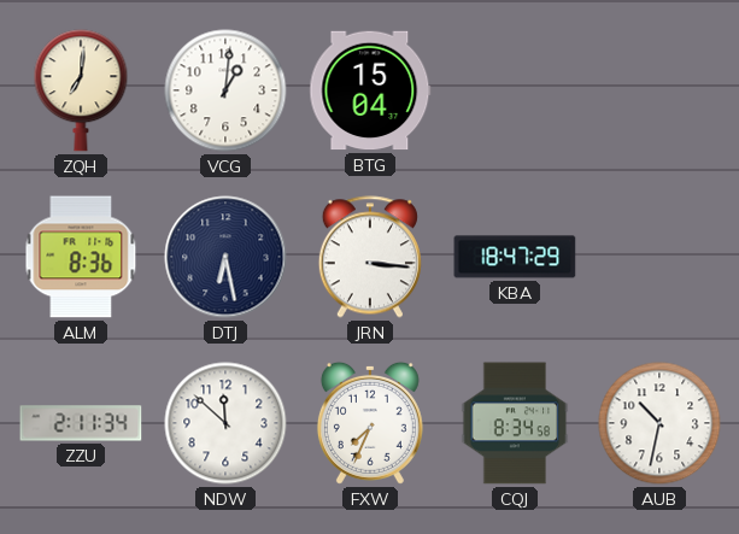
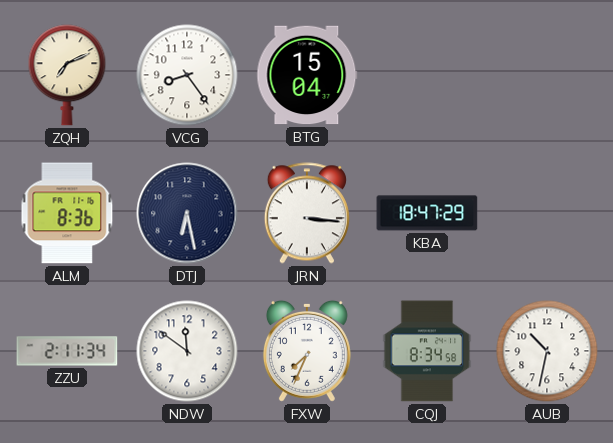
ZQH: 7:01 -> 7:11 (67, 75)
VCG: 1:01 -> 8:24 (187, 75)
NDW: 11:52 -> 11:51 (187, 351)
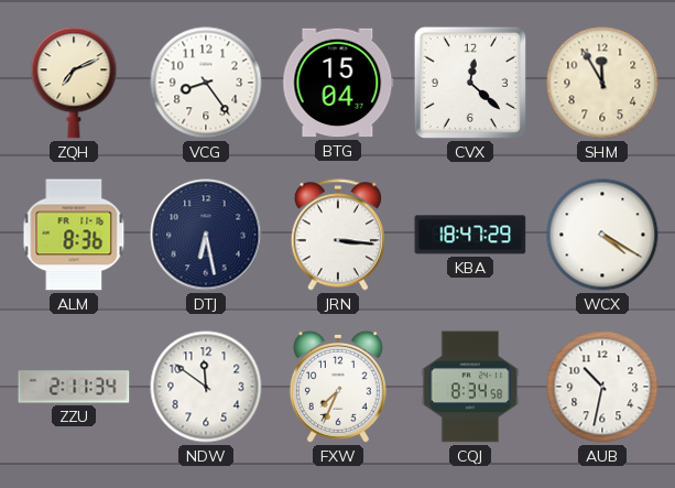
CVX: none -> 12:22 (470, 83)
SHM: none -> 11:55 (602, 83)
WCX: none -> 4:20 (602, 235)
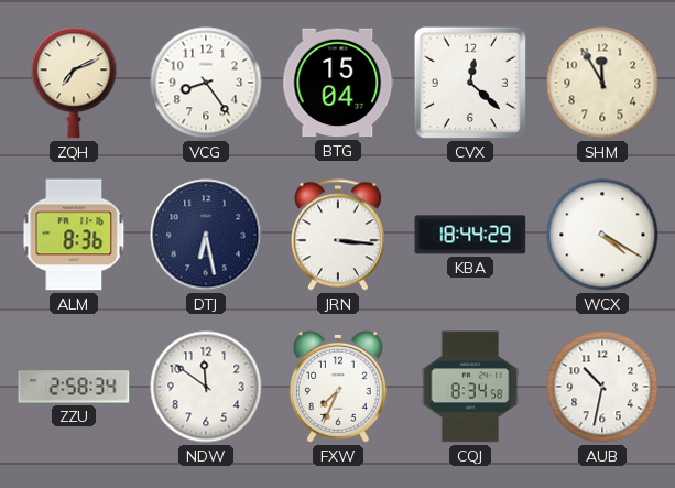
KBA: 18:47 -> 18:44 (470, 235)
ZZU: 2:11 -> 2:58 (74, 387)
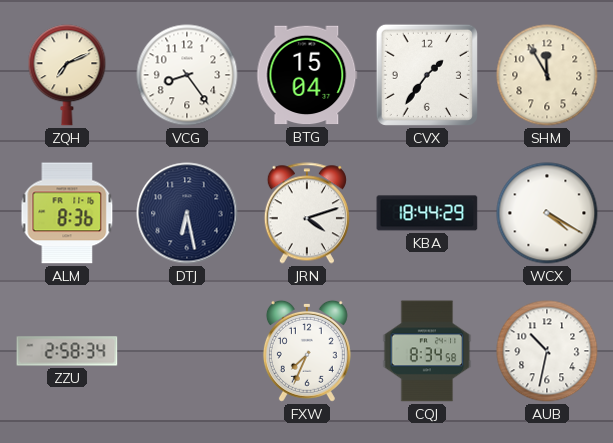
CVX: 12:22 -> 1:36 (427, 75)
JRN: 3:16 -> 4:12 (307, 213)
NDW: 11:51 -> none (206, 387)
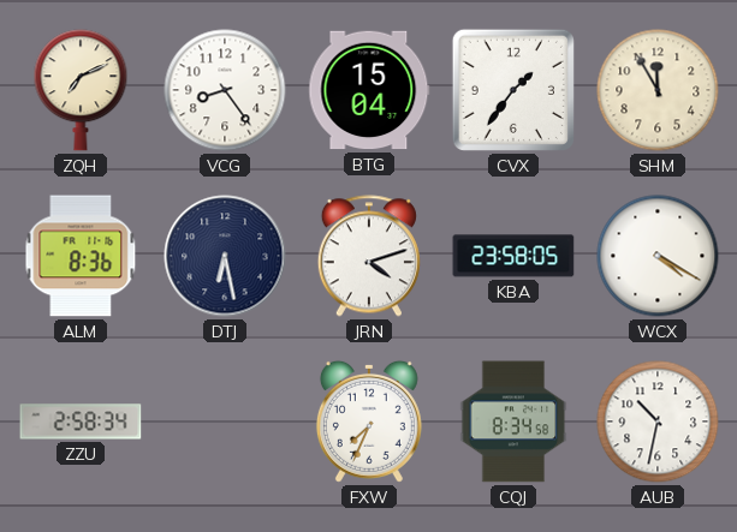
KBA: 18:44 -> 23:58 (513, 256)
